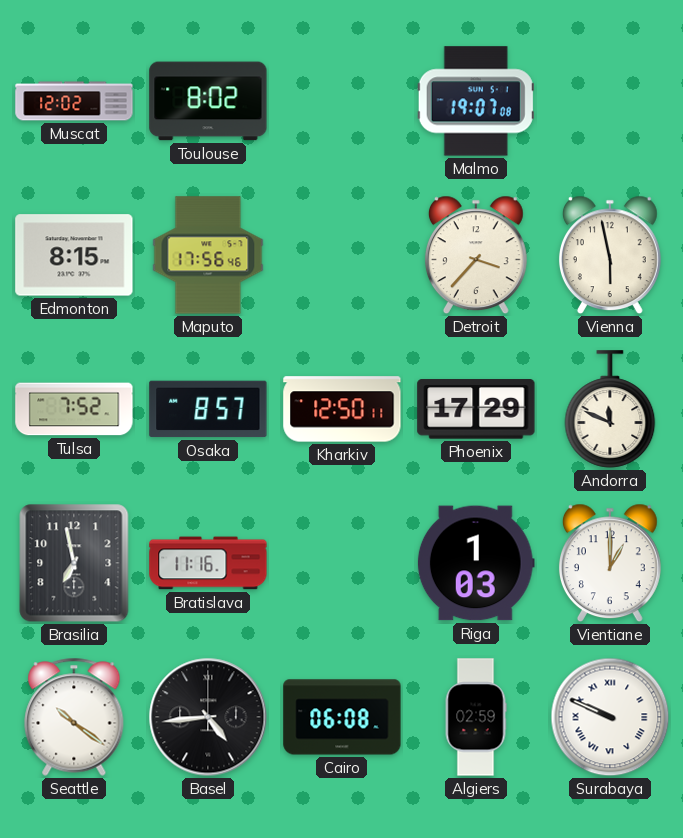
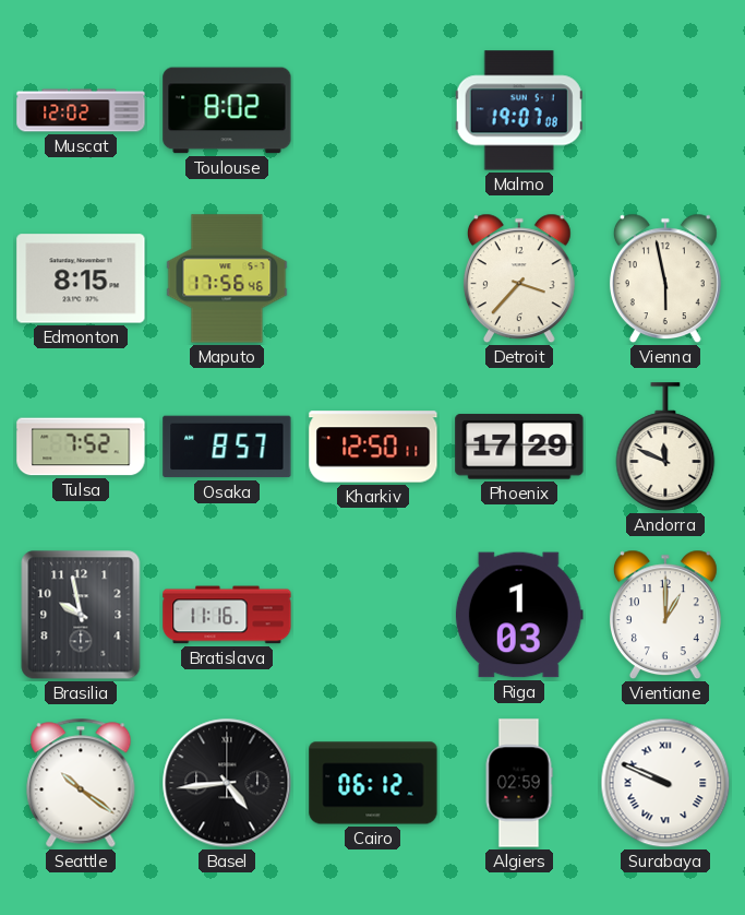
Brasilia: 6:58 -> 9:58 (81, 615)
Cairo: 06:08 -> 06:12 (373, 783)
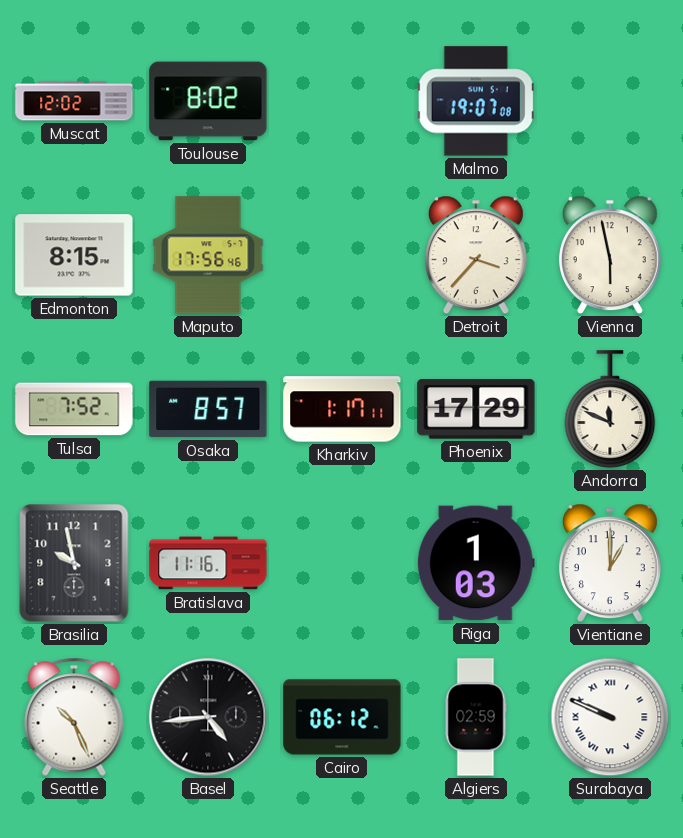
Kharkiv: 12:50 -> 1:17 (342, 409)
Seattle: 10:21 -> 10:26 (74, 717)
